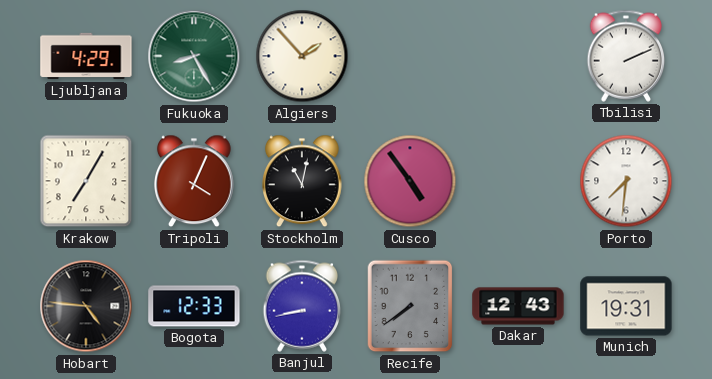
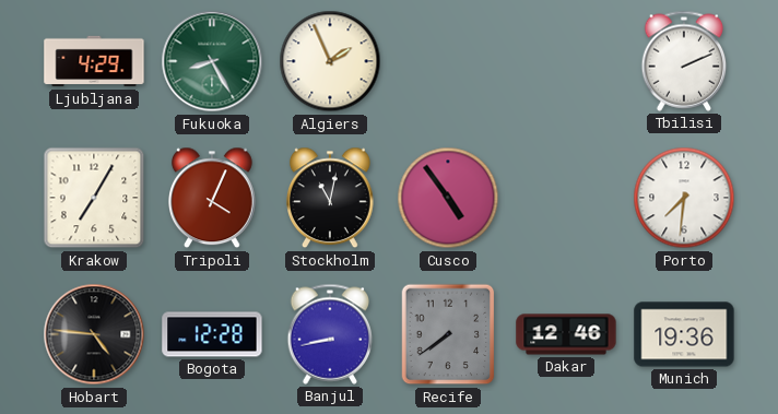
Algiers: 1:53 -> 1:56 (330, 61)
Bogota: 12:33 -> 12:28 (212, 334)
Dakar: 12:43 -> 12:46 (566, 334)
Munich: 19:31 -> 19:36 (684, 334)
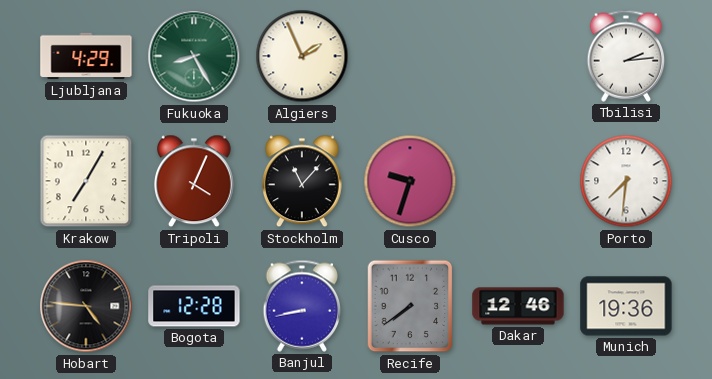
Tbilisi: 2:11 -> 2:14 (626, 56)
Stockholm: 11:02 -> 11:07 (303, 181)
Cusco: 4:54 -> 9:33 (410, 181)
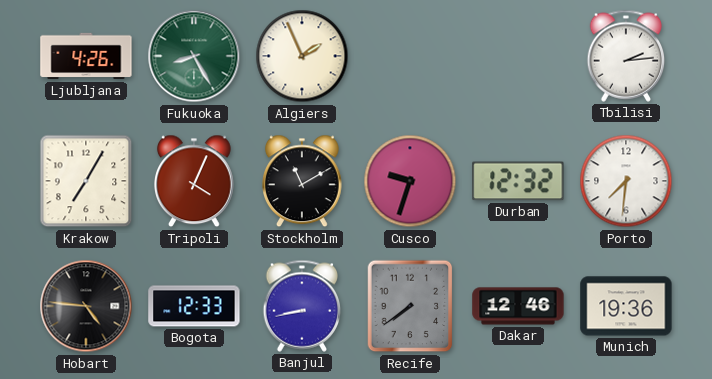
Ljubljana: 4:29 -> 4:26 (86, 56)
Stockholm: 11:07 -> 11:10 (303, 181)
Durban: none -> 12:32 (518, 181)
Bogota: 12:28 -> 12:33 (194, 306)
